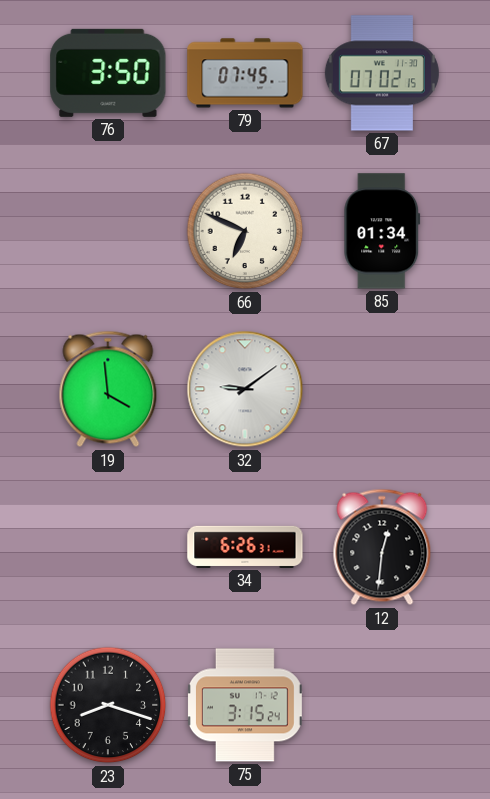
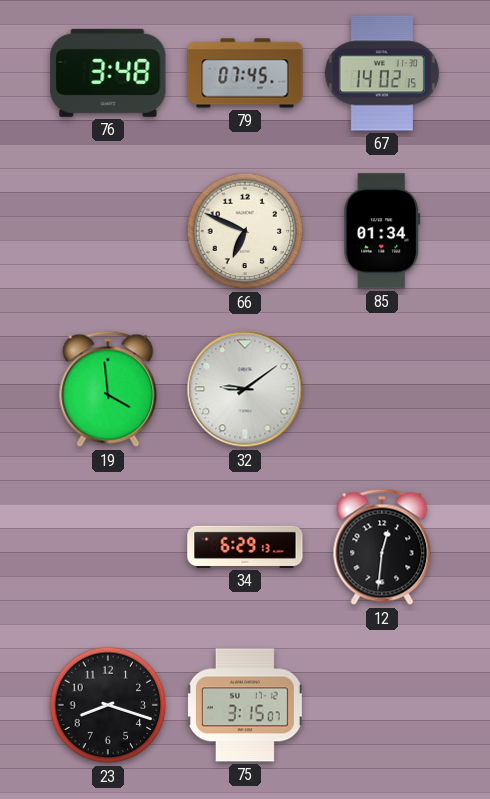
76: 3:50 -> 3:48 (108, 73)
67: 07:02 -> 14:02 (382, 73)
34: 6:26 -> 6:29 (245, 547)
75: 3:15:24 -> 3:15:07 (245, 705)
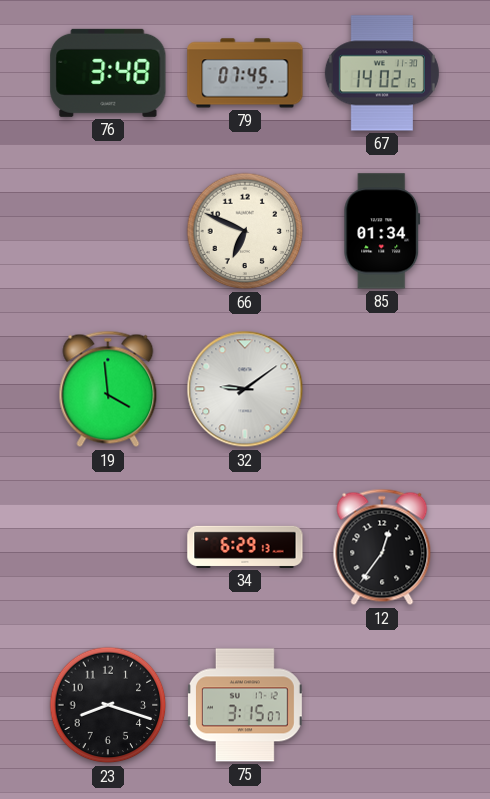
12: 12:31 -> 12:36 (382, 547)
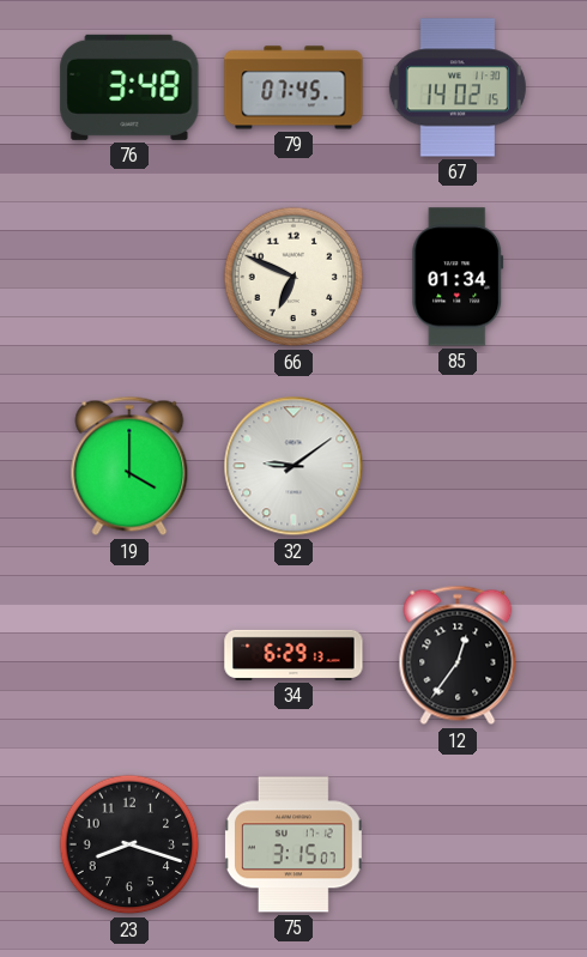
19: 3:59 -> 4:00 (129, 466)
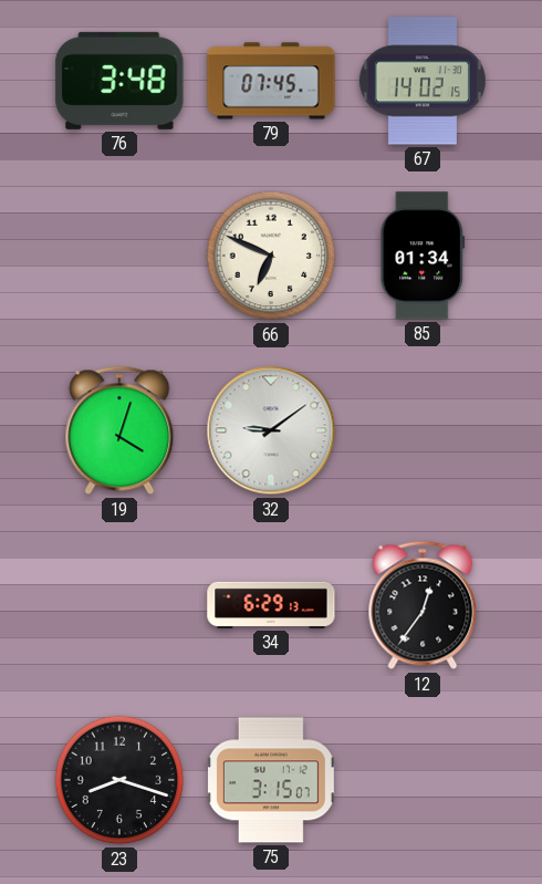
19: 4:00 -> 4:03 (119, 430)
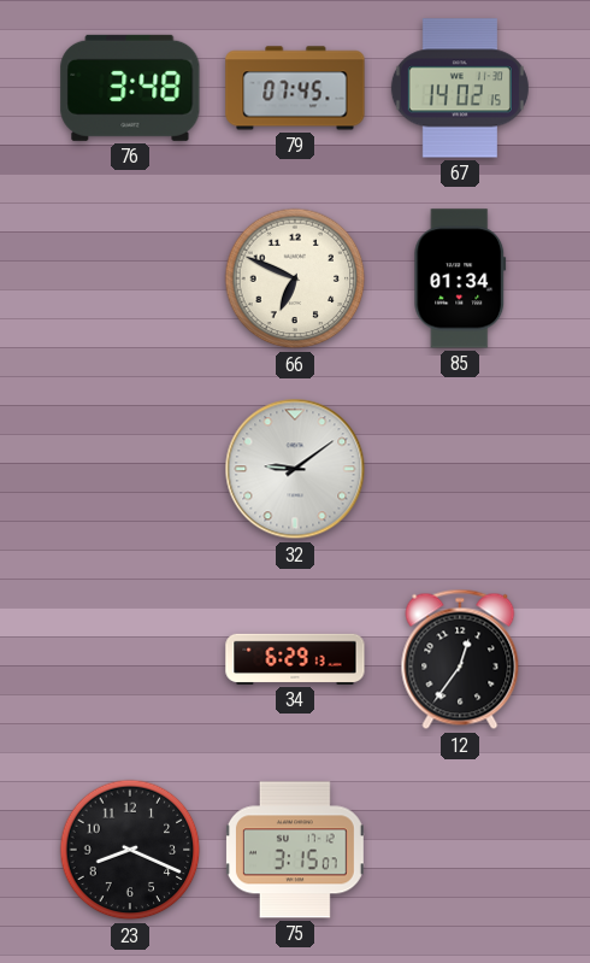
19: 4:03 -> none (119, 430)
23: 8:18 -> 8:19 (130, 850)
